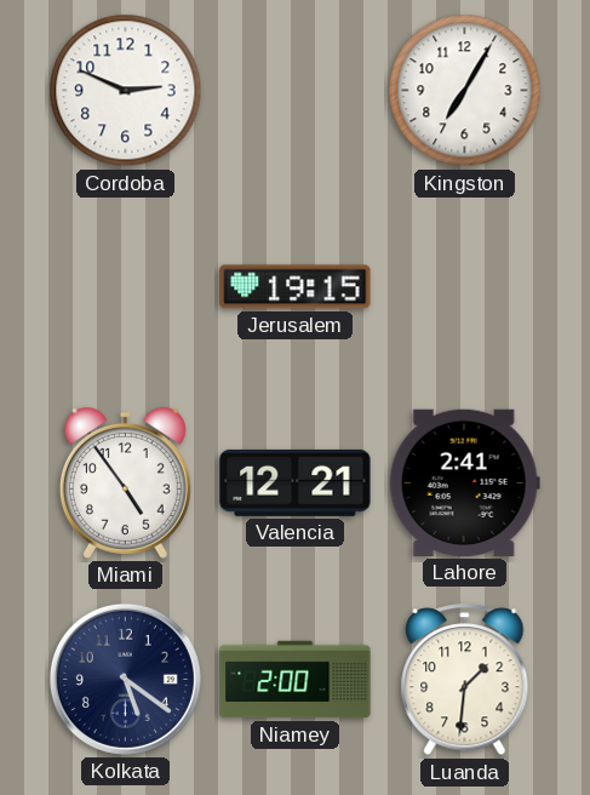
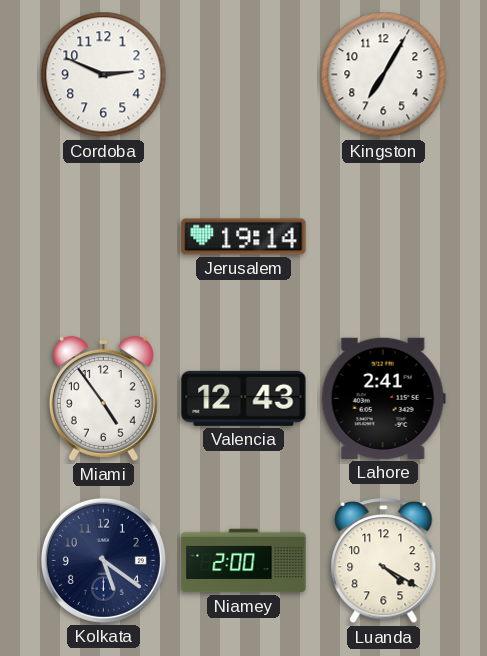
Jerusalem: 19:15 -> 19:14 (244, 237)
Valencia: 12:21 -> 12:43 (244, 398)
Luanda: 1:31 -> 4:20 (384, 561)
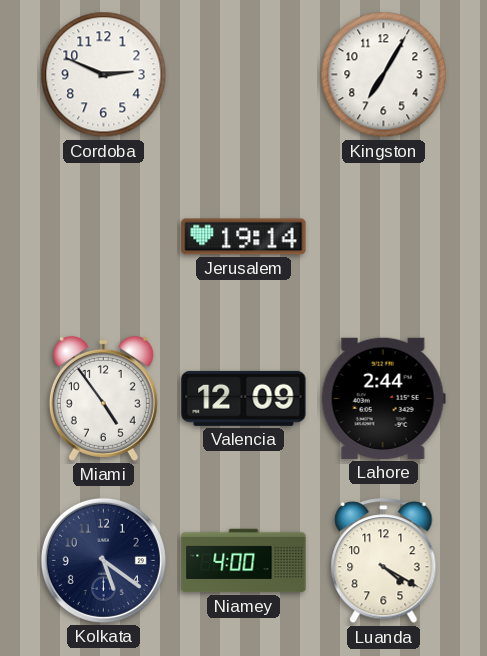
Valencia: 12:43 -> 12:09 (244, 398)
Lahore: 2:41 -> 2:44 (383, 398)
Niamey: 2:00 -> 4:00 (244, 561)
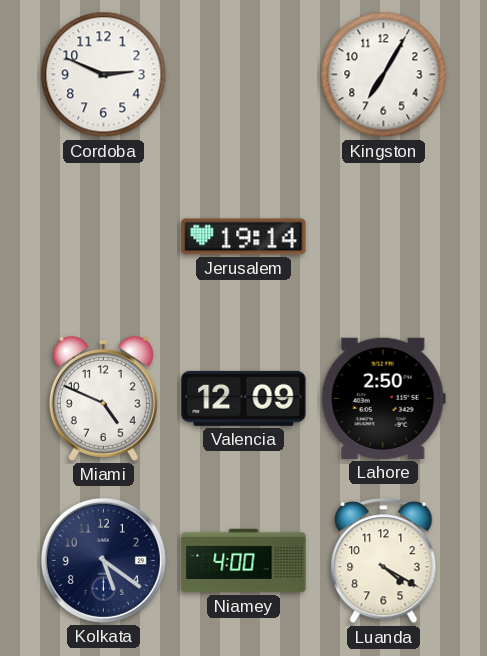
Miami: 4:54 -> 4:49 (103, 398)
Lahore: 2:44 -> 2:50 (383, 398)
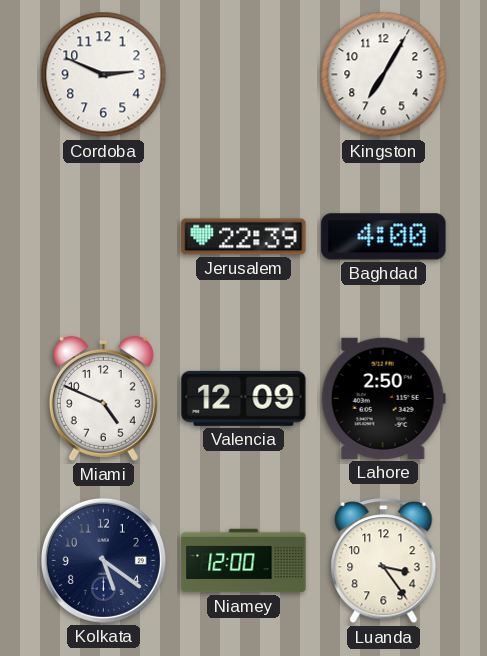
Jerusalem: 19:14 -> 22:39 (244, 237)
Baghdad: none -> 4:00 (384, 237)
Niamey: 4:00 -> 12:00 (244, 561)
Luanda: 4:20 -> 3:24 (384, 561)
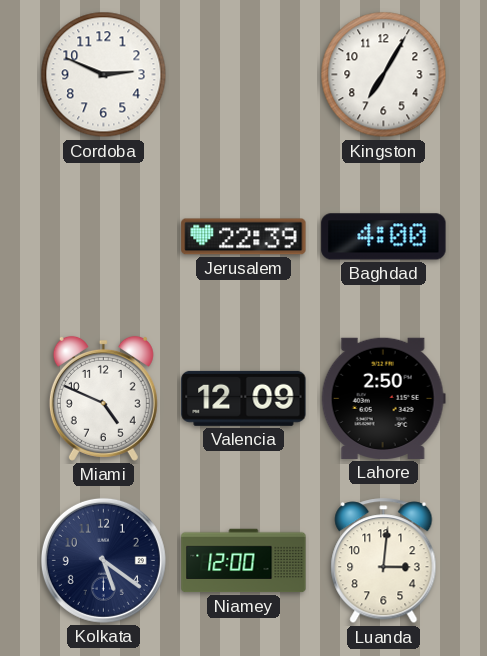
Luanda: 3:24 -> 3:01 (384, 561)
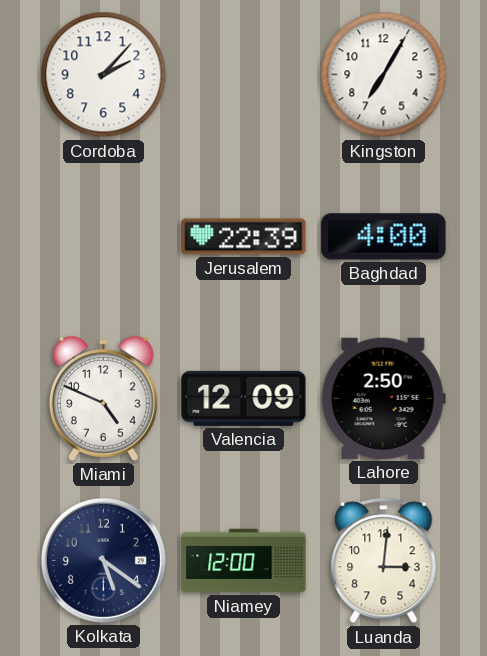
Cordoba: 2:49 -> 2:07 (104, 75)
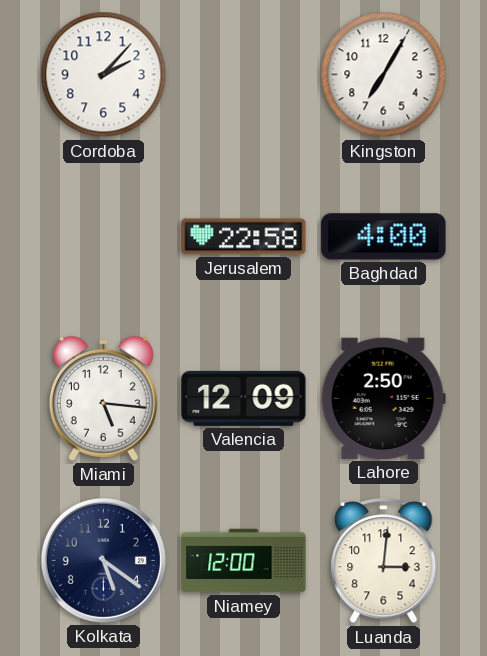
Jerusalem: 22:39 -> 22:58 (244, 237)
Miami: 4:49 -> 5:16 (103, 398)
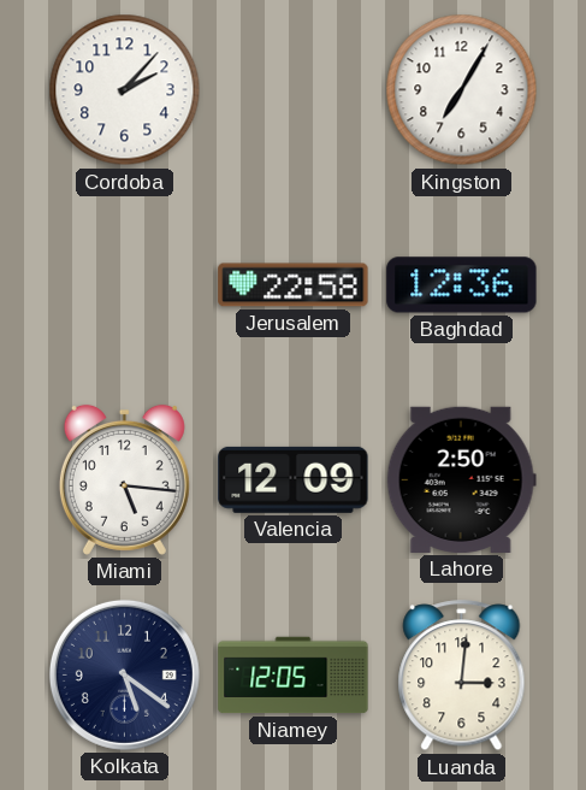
Baghdad: 4:00 -> 12:36 (462, 285)
Niamey: 12:00 -> 12:05 (294, 676)
